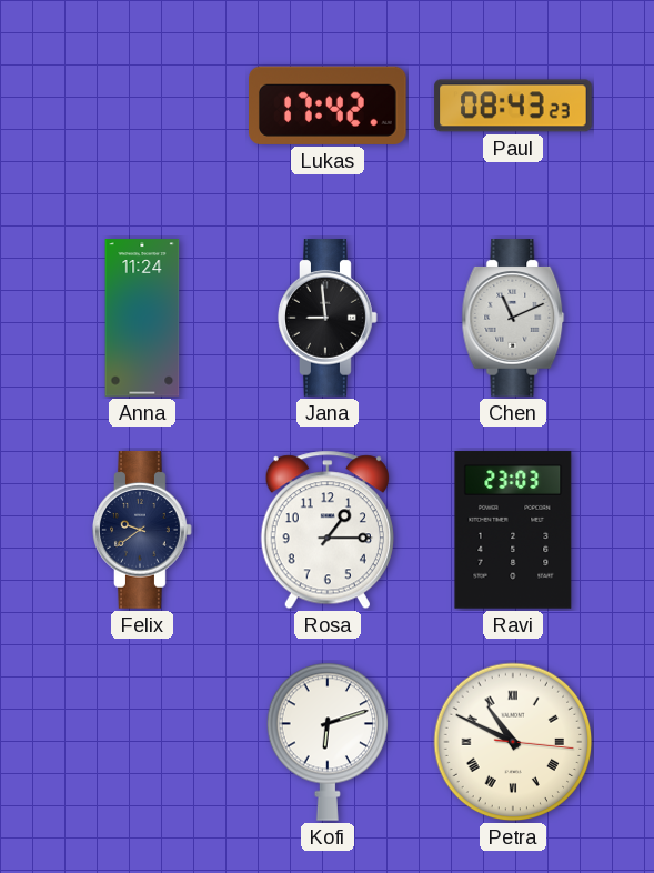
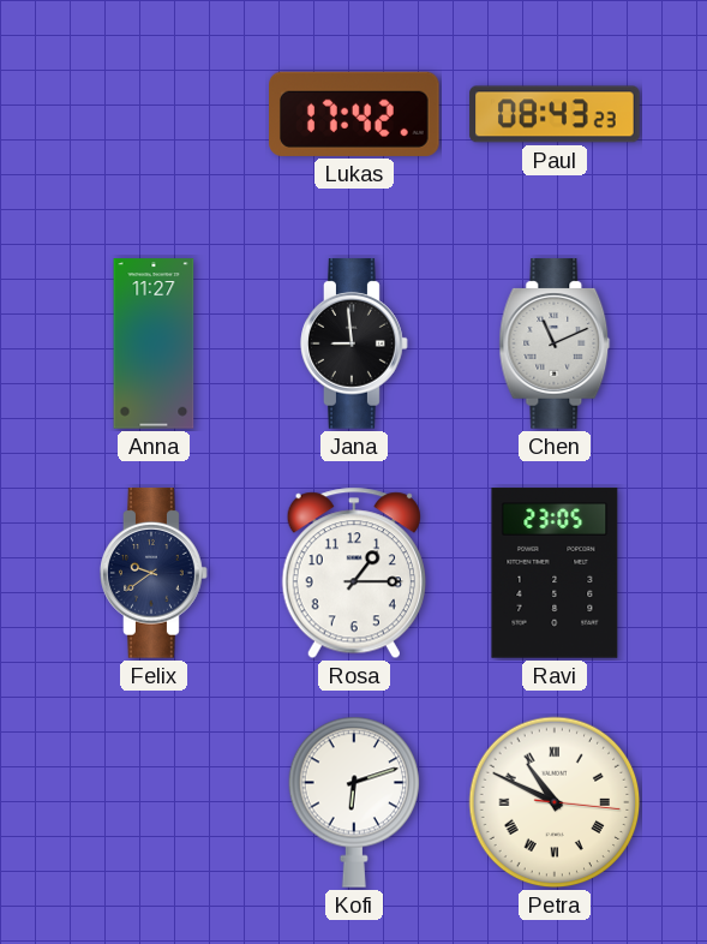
Anna: 11:24 -> 11:27 (154, 343)
Ravi: 23:03 -> 23:05 (555, 573)
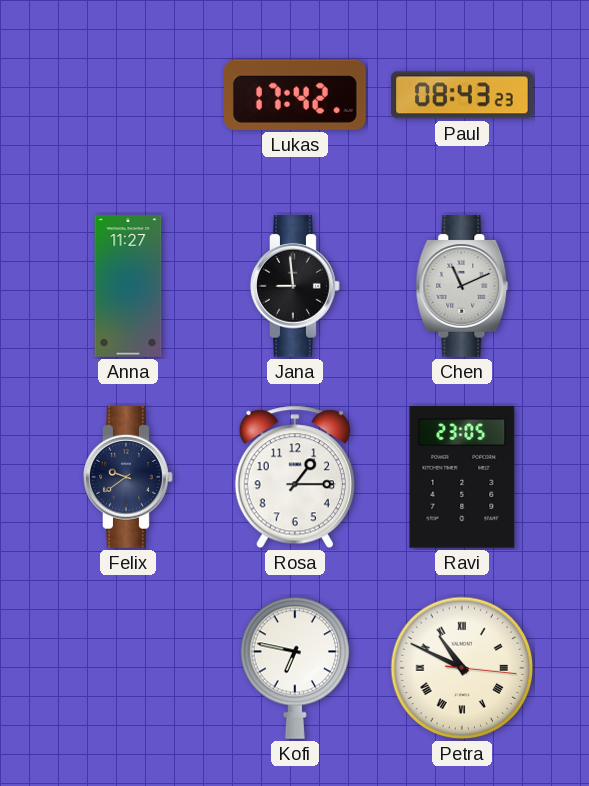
Kofi: 6:12 -> 6:47 (295, 668)
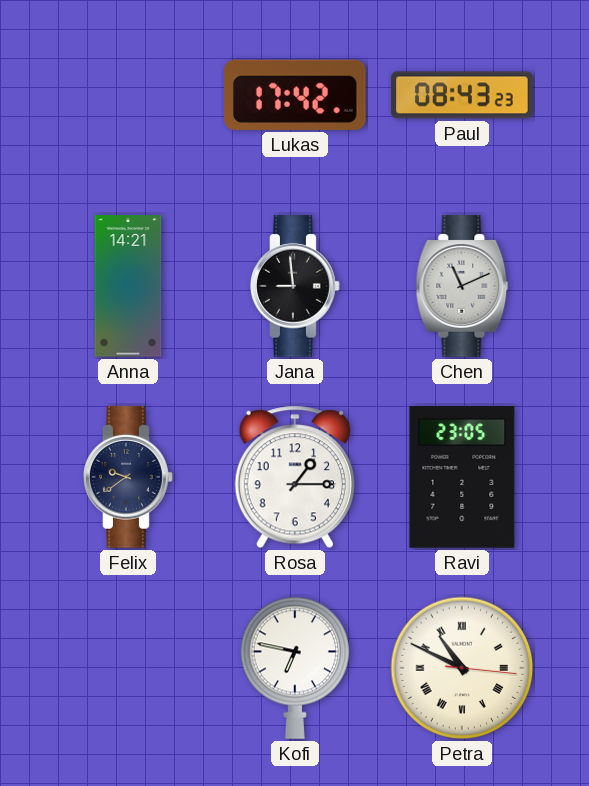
Anna: 11:27 -> 14:21 (128, 286)
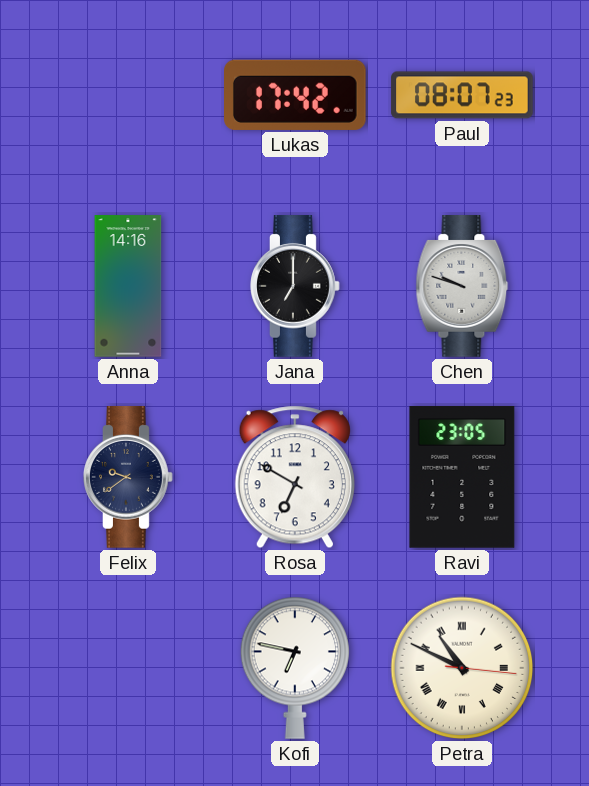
Paul: 08:43 -> 08:07 (462, 95)
Anna: 14:21 -> 14:16 (128, 286)
Jana: 8:59 -> 7:00 (295, 286)
Chen: 11:11 -> 9:48 (462, 286)
Rosa: 1:15 -> 6:50 (295, 477)
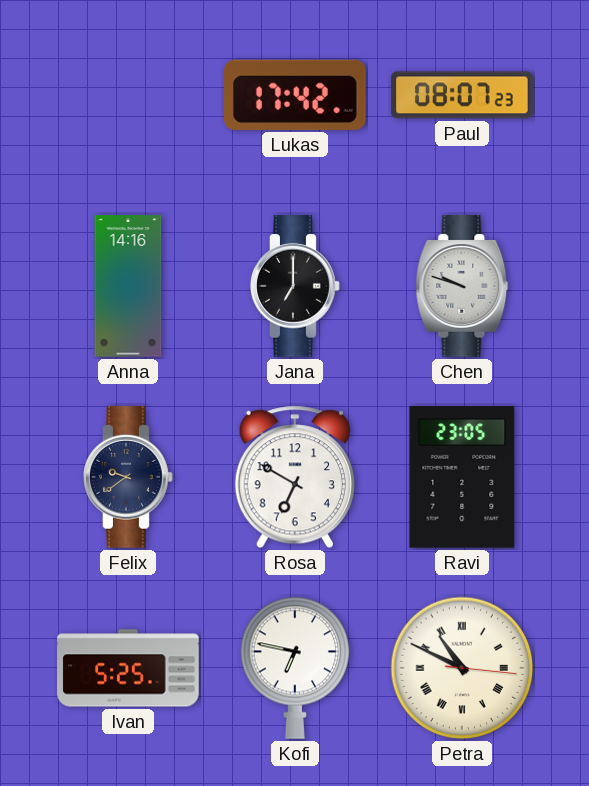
Ivan: none -> 5:25 (128, 668)
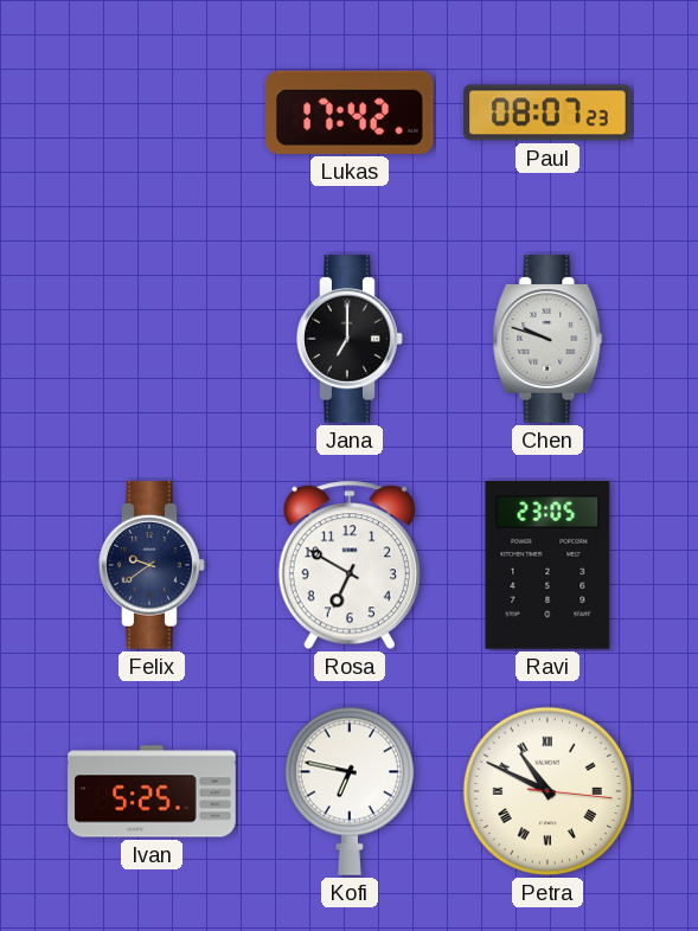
Anna: 14:16 -> none (128, 286)
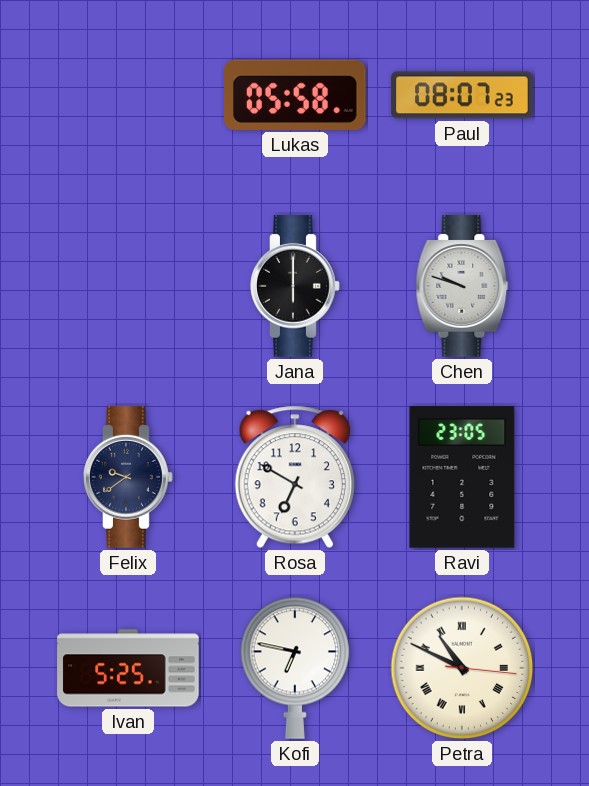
Lukas: 17:42 -> 05:58 (296, 95)
Jana: 7:00 -> 6:00 (295, 286)
